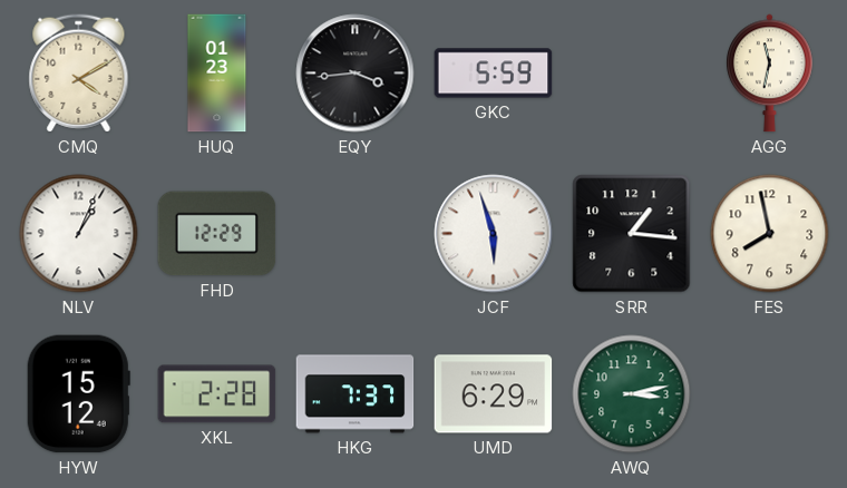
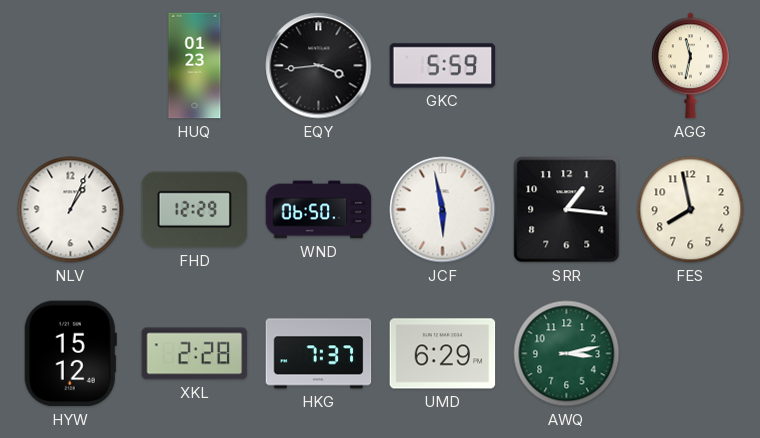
CMQ: 4:10 -> none (79, 74)
WND: none -> 06:50 (319, 210)
JCF: 5:57 -> 5:58 (443, 210)
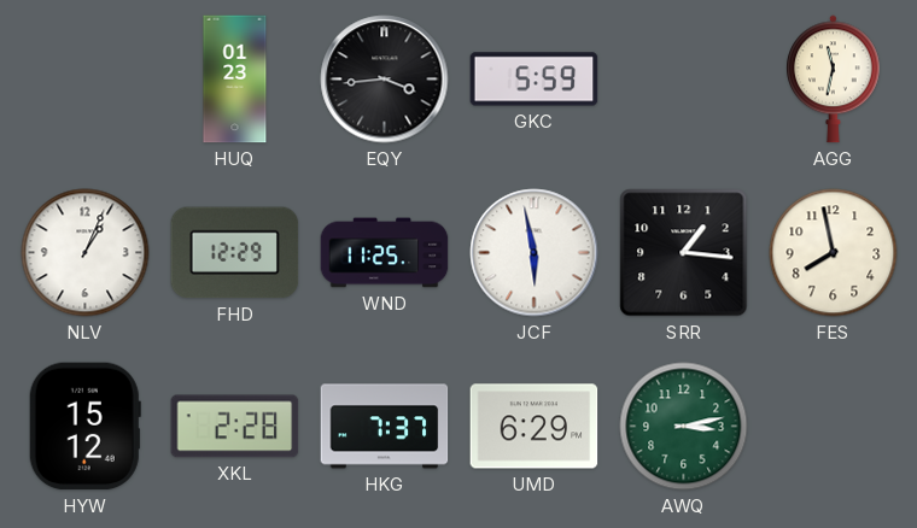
WND: 06:50 -> 11:25 (385, 253)
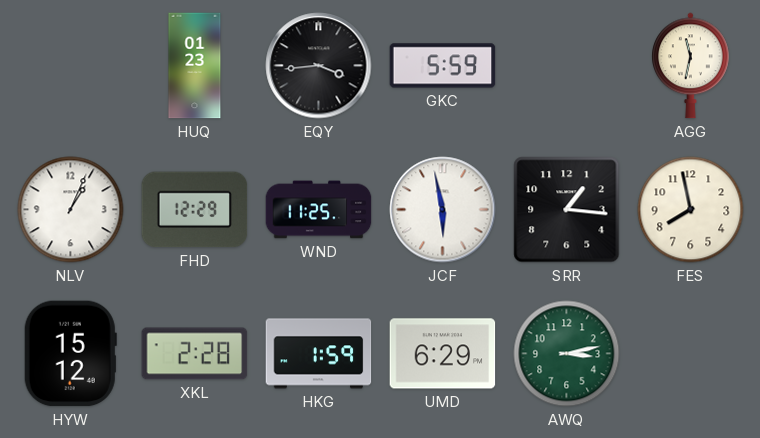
HKG: 7:37 -> 1:59 (319, 354)
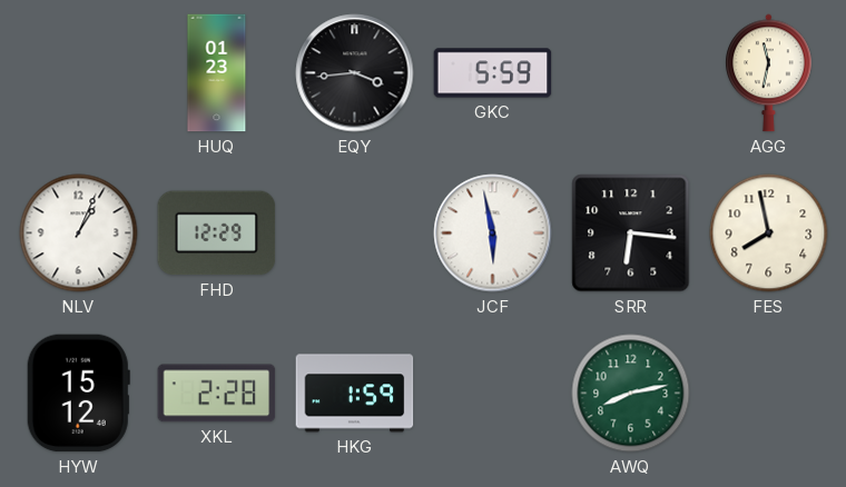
WND: 11:25 -> none (319, 210)
SRR: 1:16 -> 6:16 (631, 233)
UMD: 6:29 -> none (443, 354)
AWQ: 3:13 -> 8:13 (631, 394)
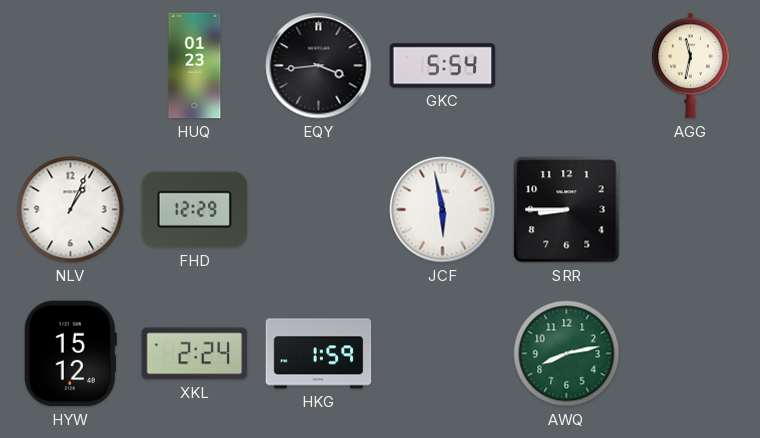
GKC: 5:59 -> 5:54 (443, 66)
SRR: 6:16 -> 8:45 (567, 210)
FES: 7:58 -> none (769, 233)
XKL: 2:28 -> 2:24 (195, 354)
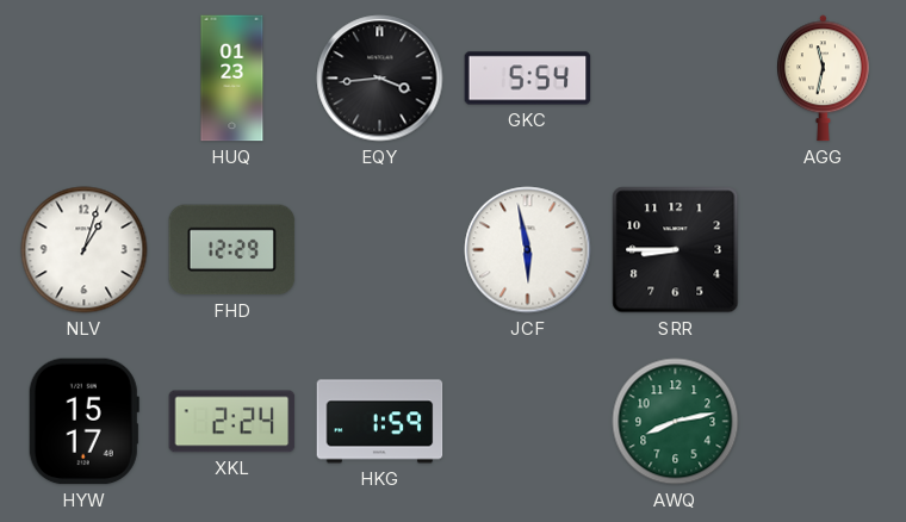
NLV: 1:04 -> 1:03 (85, 250)
HYW: 15:12 -> 15:17 (83, 422)
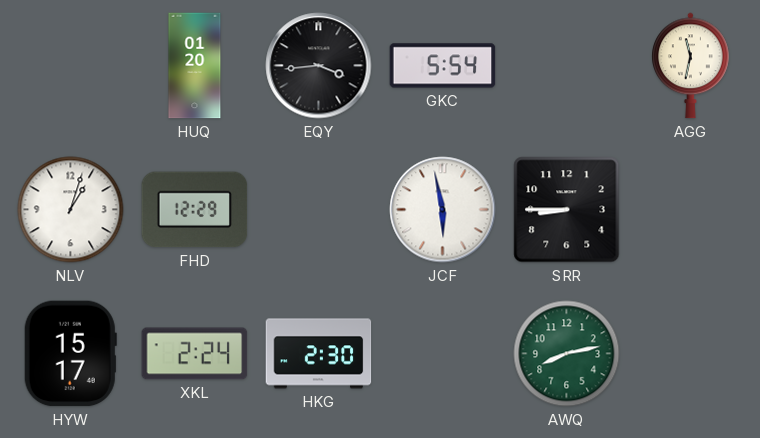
HUQ: 01:23 -> 01:20 (195, 66)
HKG: 1:59 -> 2:30 (319, 354)
